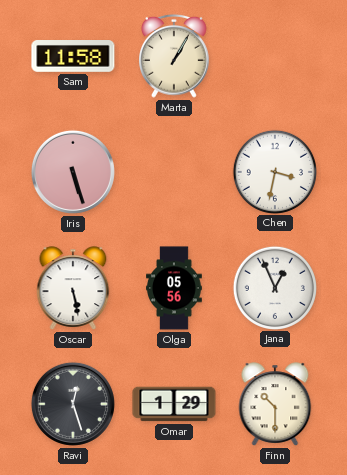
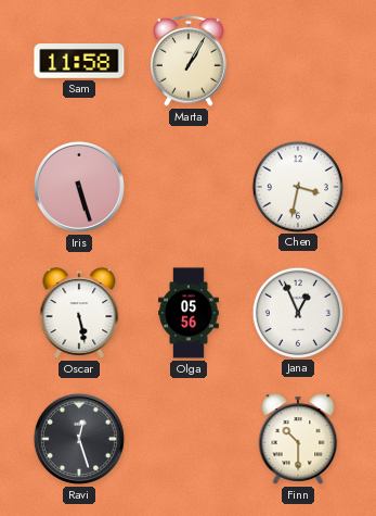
Omar: 1:29 -> none (174, 404)
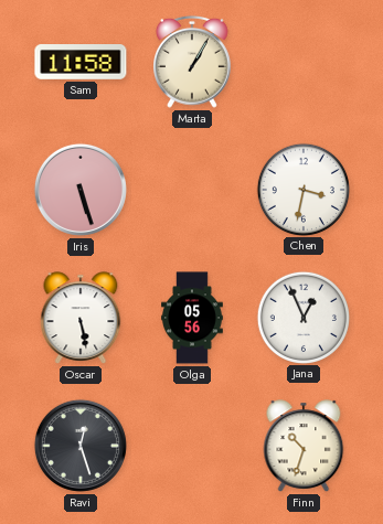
Finn: 10:30 -> 10:33 (304, 446)
